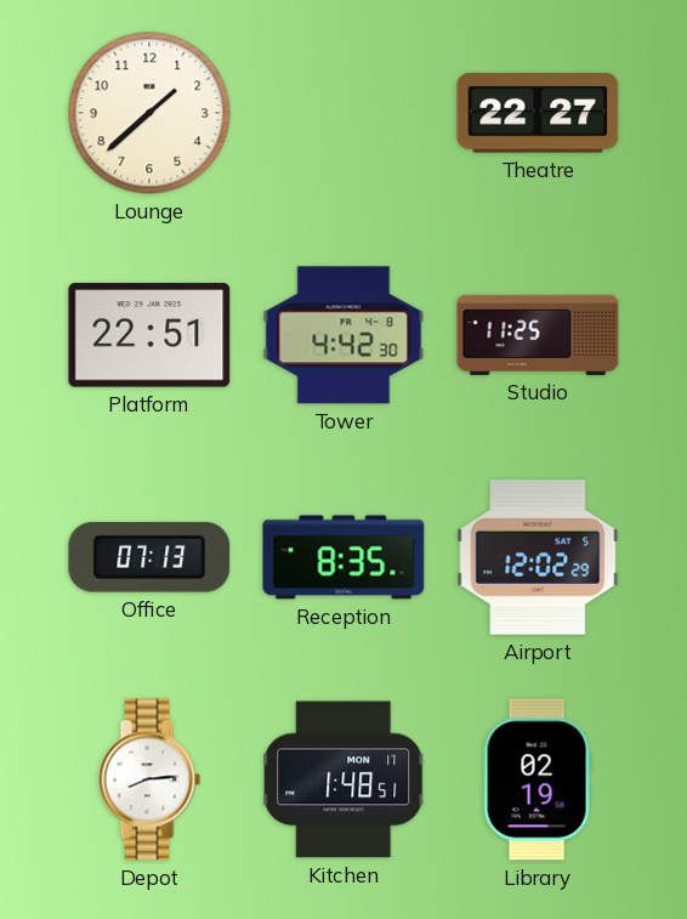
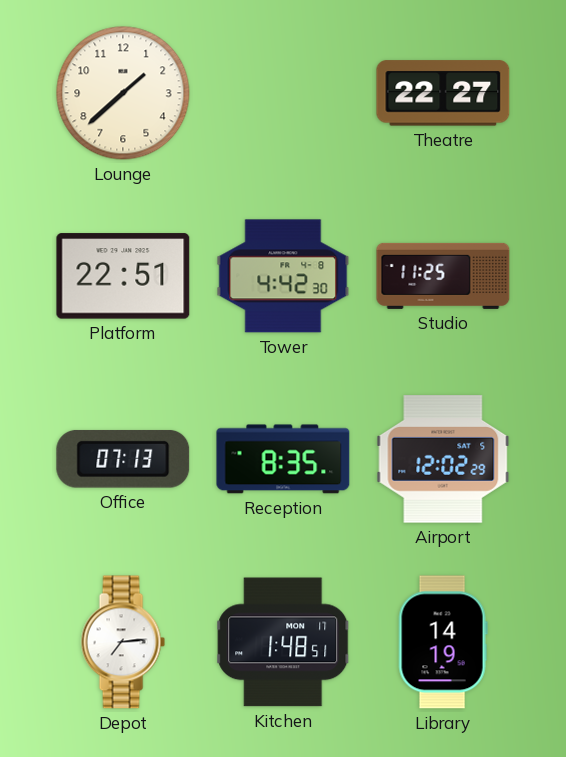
Depot: 8:14 -> 7:14 (123, 642)
Library: 02:19 -> 14:19 (443, 642)
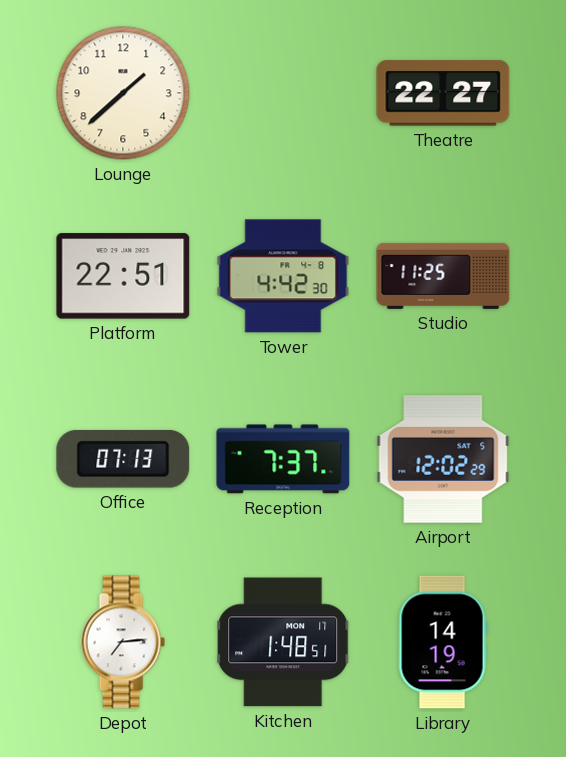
Reception: 8:35 -> 7:37 (283, 459)
